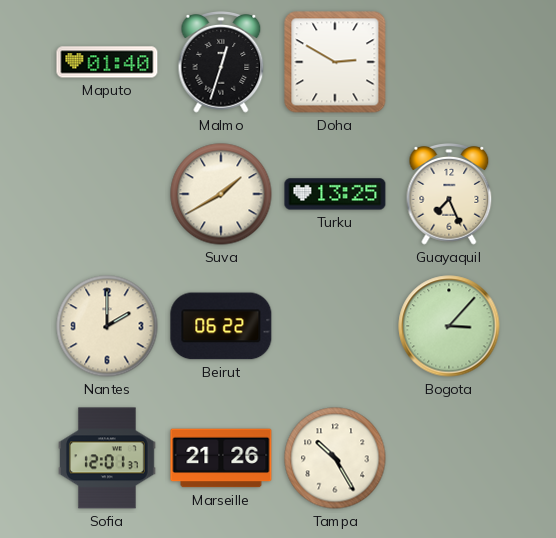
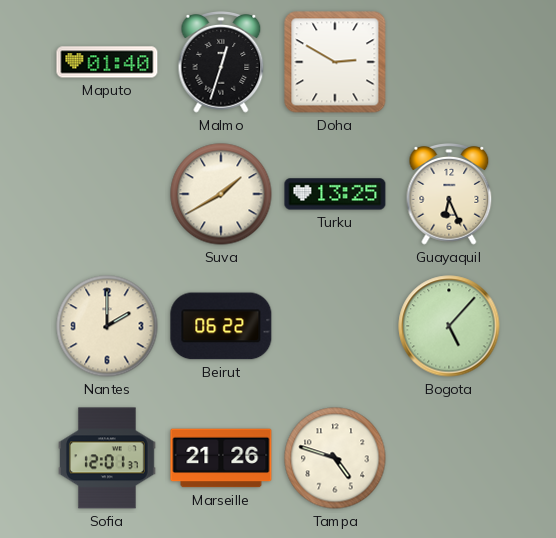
Guayaquil: 7:26 -> 6:26 (449, 194)
Bogota: 3:07 -> 5:07 (449, 326)
Tampa: 10:25 -> 4:48 (335, 458)
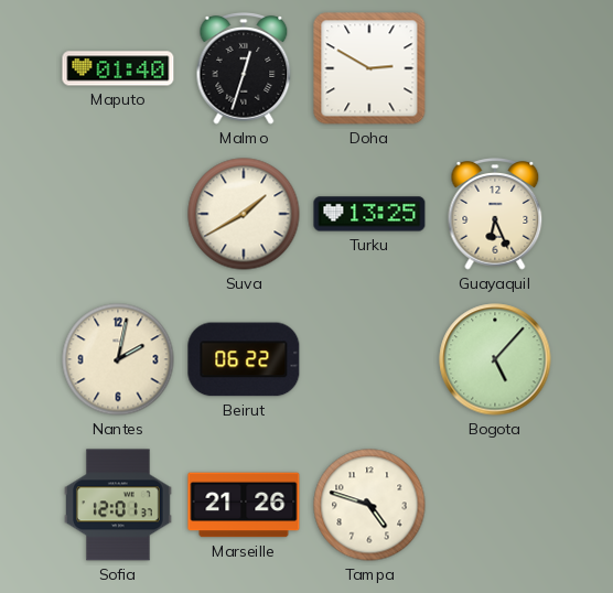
Nantes: 2:00 -> 2:02 (118, 359)
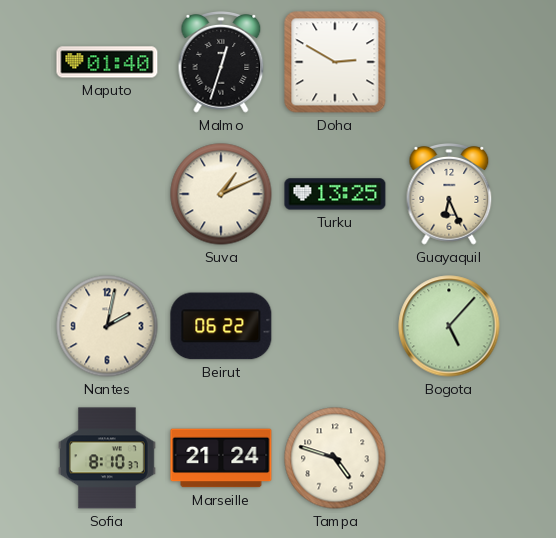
Suva: 1:40 -> 1:11 (221, 194)
Sofia: 12:01 -> 8:10 (108, 458)
Marseille: 21:26 -> 21:24 (221, 458)
